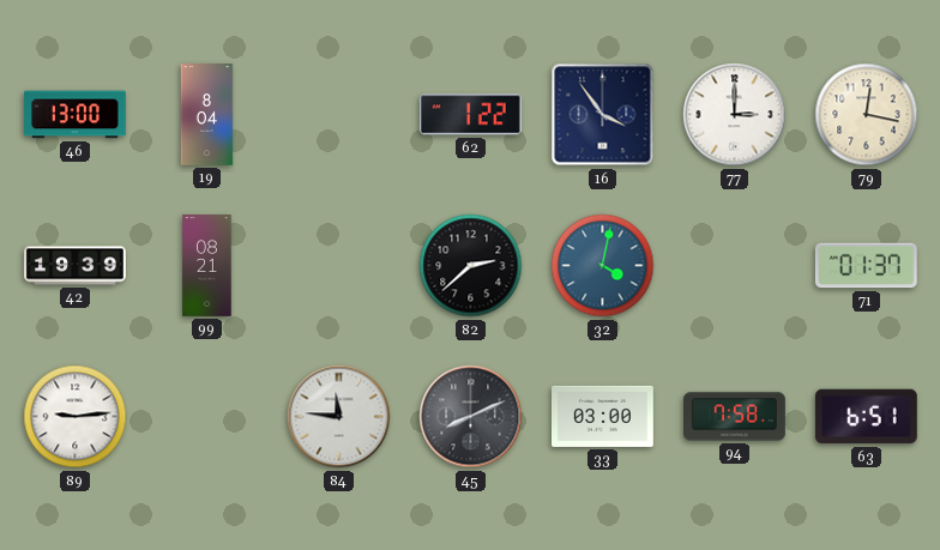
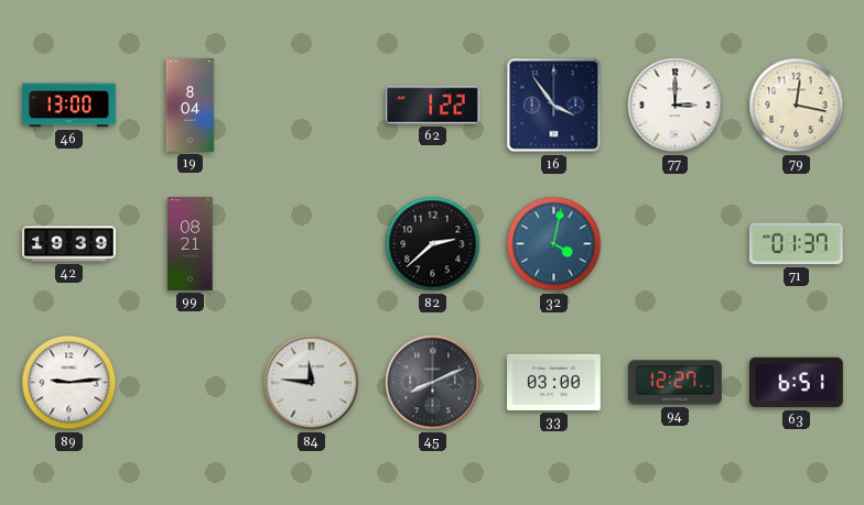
94: 7:58 -> 12:27 (676, 383)
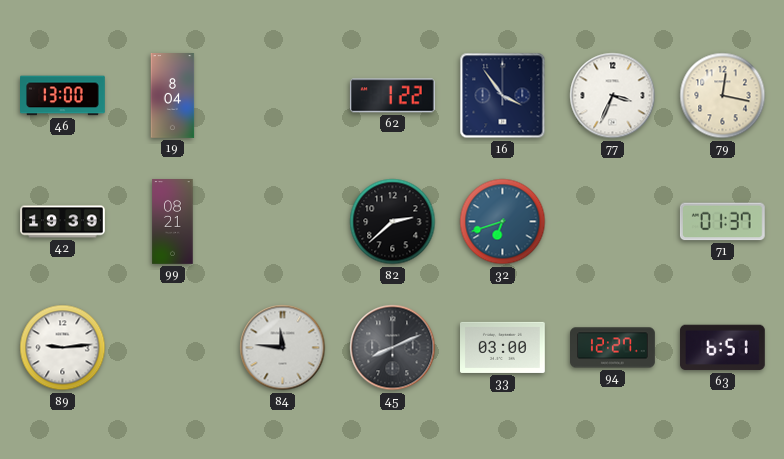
77: 3:00 -> 3:34 (613, 96)
32: 4:02 -> 6:42 (503, 222)
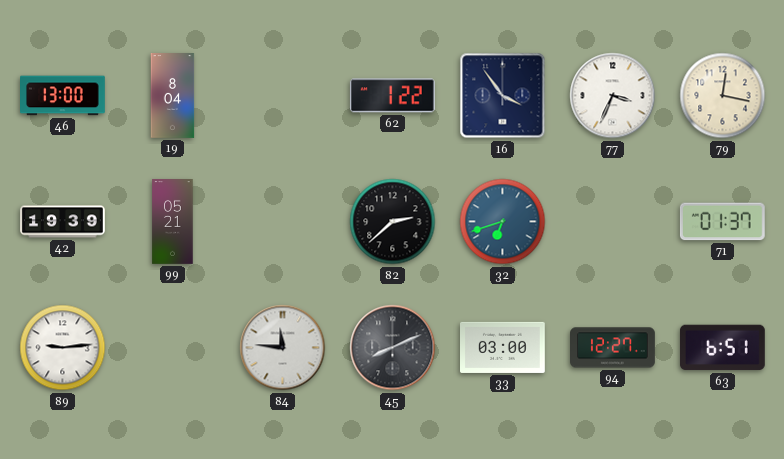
99: 08:21 -> 05:21 (173, 222)
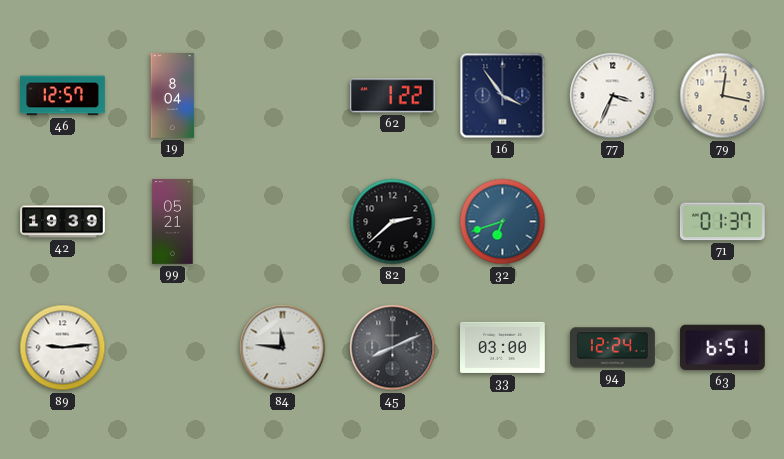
46: 13:00 -> 12:57 (63, 96)
94: 12:27 -> 12:24 (613, 348)
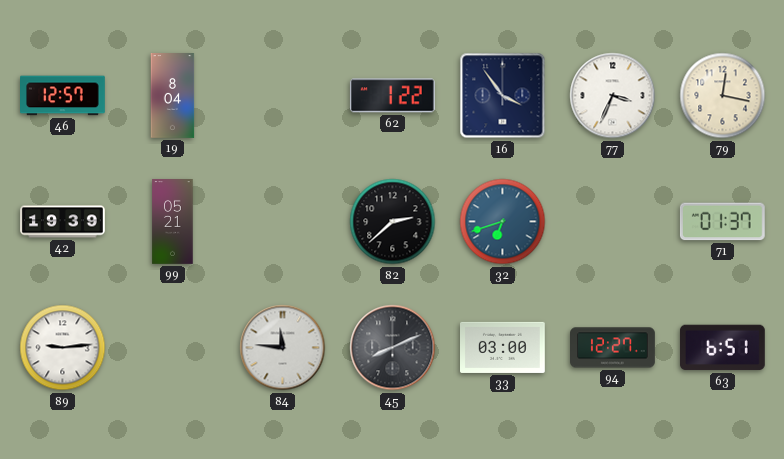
94: 12:24 -> 12:27 (613, 348)
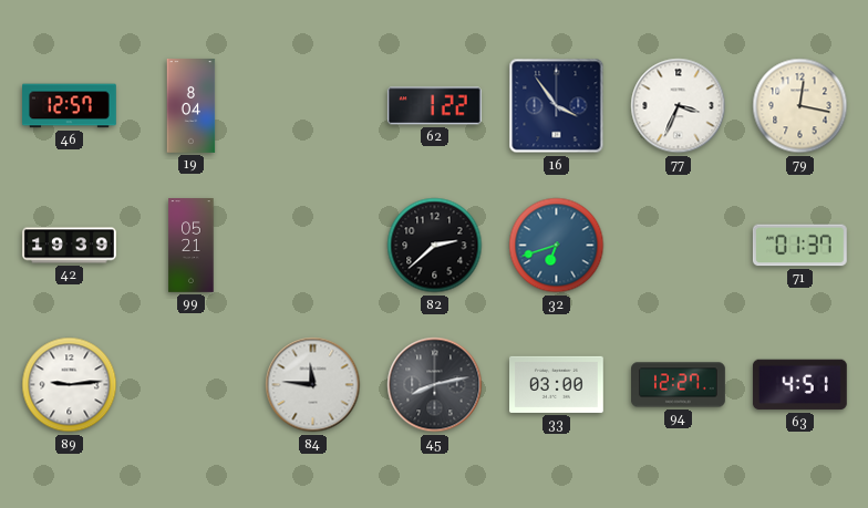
45: 8:11 -> 8:13 (435, 385)
63: 6:51 -> 4:51 (799, 385)
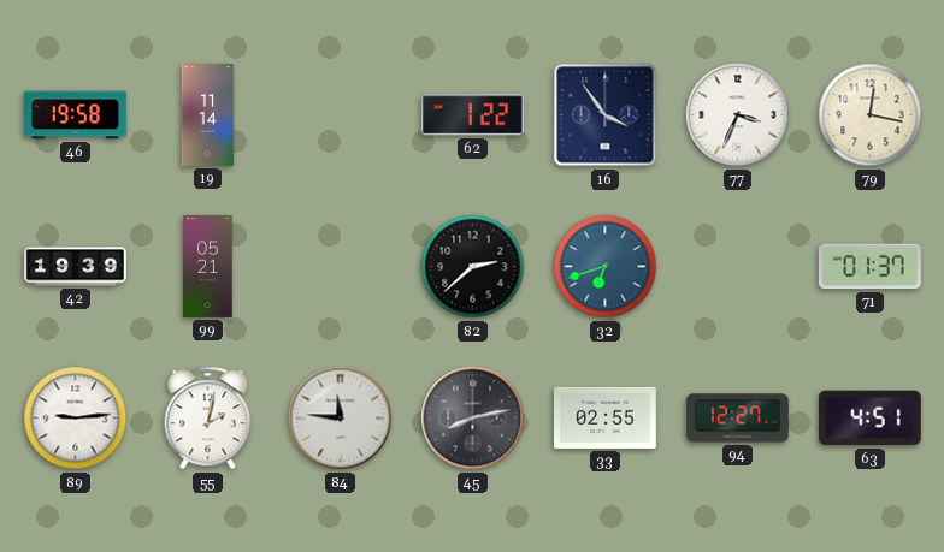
46: 12:57 -> 19:58 (76, 115)
19: 8:04 -> 11:14 (208, 115)
55: none -> 2:02 (208, 419)
33: 03:00 -> 02:55 (606, 417)
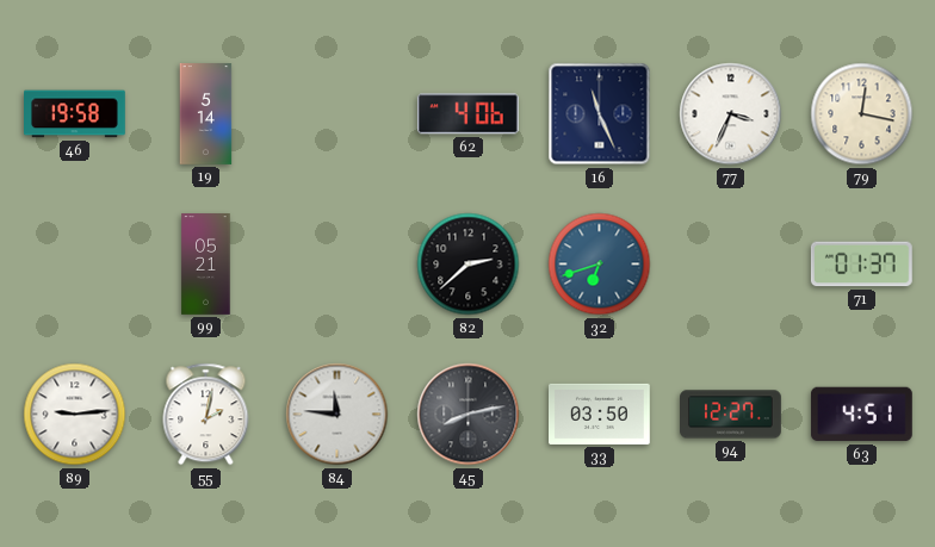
19: 11:14 -> 5:14 (206, 114)
62: 1:22 -> 4:06 (467, 114)
16: 3:54 -> 11:26 (600, 114)
42: 19:39 -> none (76, 267)
33: 02:55 -> 03:50 (600, 414)
